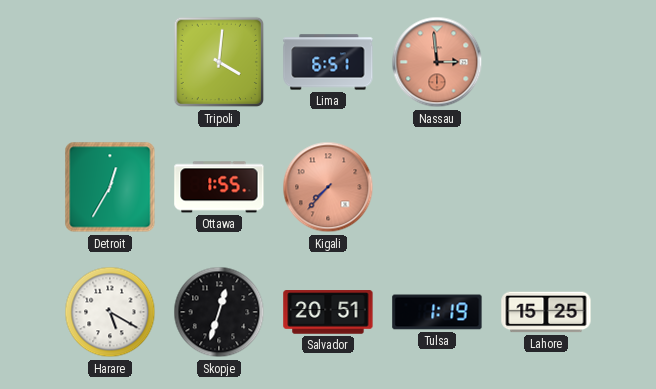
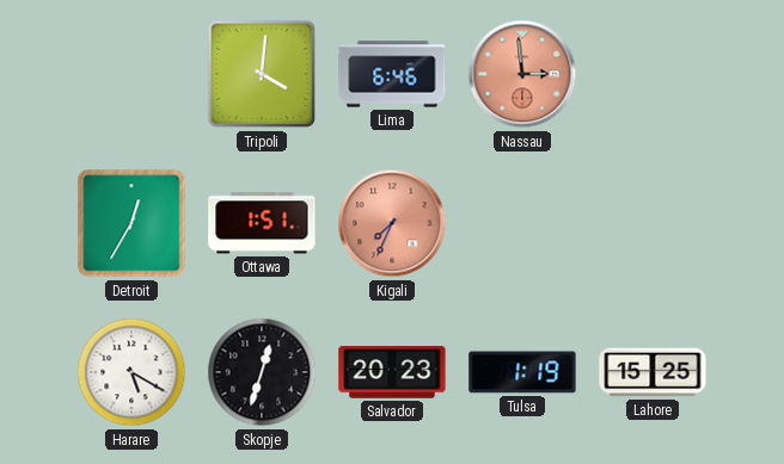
Lima: 6:51 -> 6:46 (392, 74)
Ottawa: 1:55 -> 1:51 (262, 223)
Kigali: 7:37 -> 7:34 (392, 223)
Salvador: 20:51 -> 20:23 (392, 372)
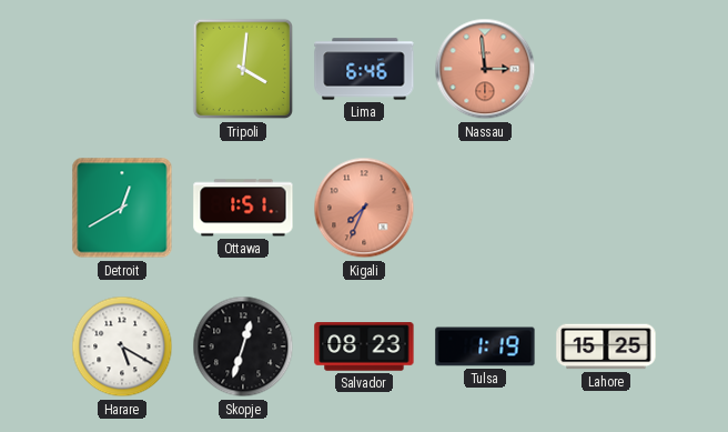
Detroit: 12:35 -> 12:40 (122, 208)
Salvador: 20:23 -> 08:23 (364, 346)
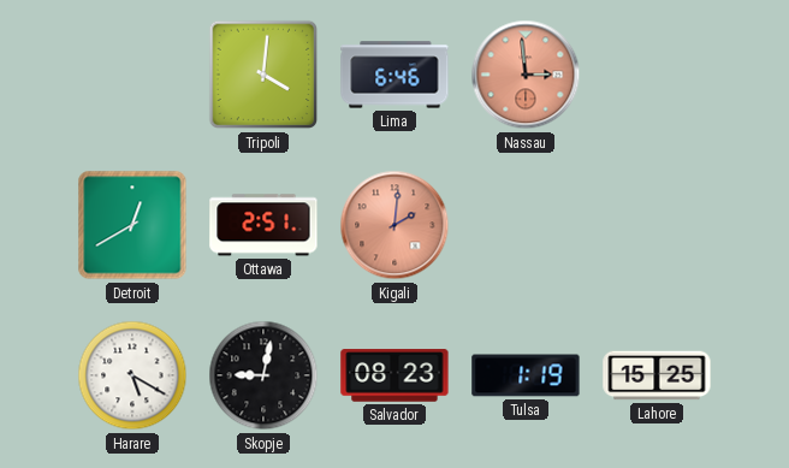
Ottawa: 1:51 -> 2:51 (263, 225)
Kigali: 7:34 -> 2:01 (394, 225)
Skopje: 12:33 -> 9:02 (263, 375)
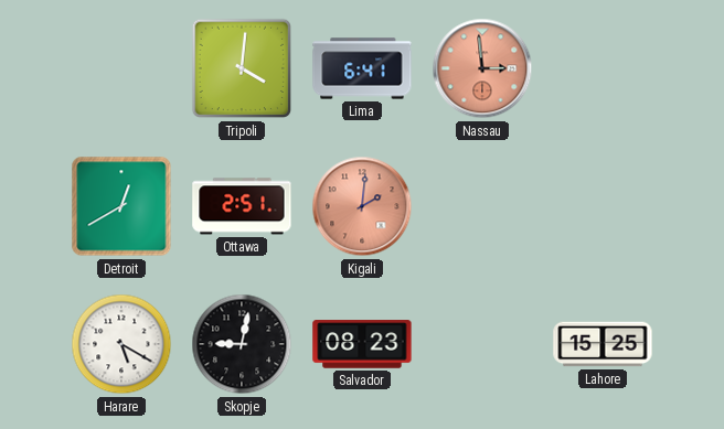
Lima: 6:46 -> 6:41 (362, 68)
Tulsa: 1:19 -> none (526, 375)
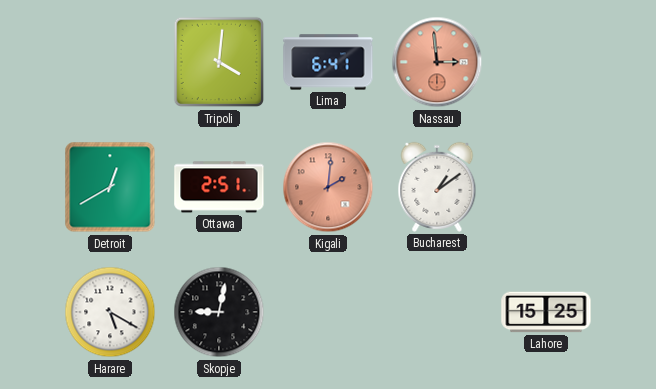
Bucharest: none -> 1:09 (437, 187)
Salvador: 08:23 -> none (362, 344)
